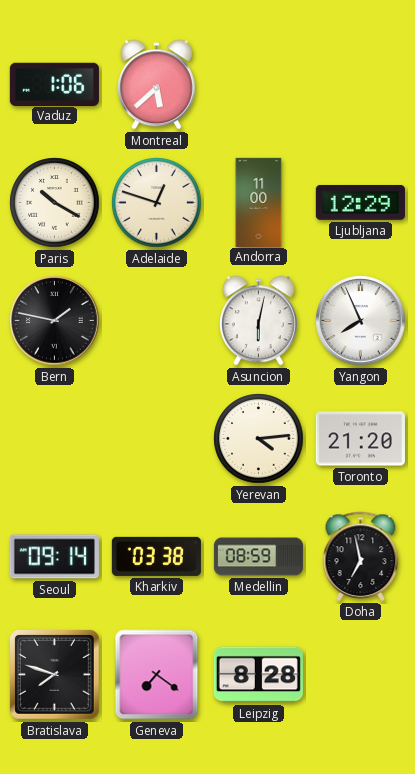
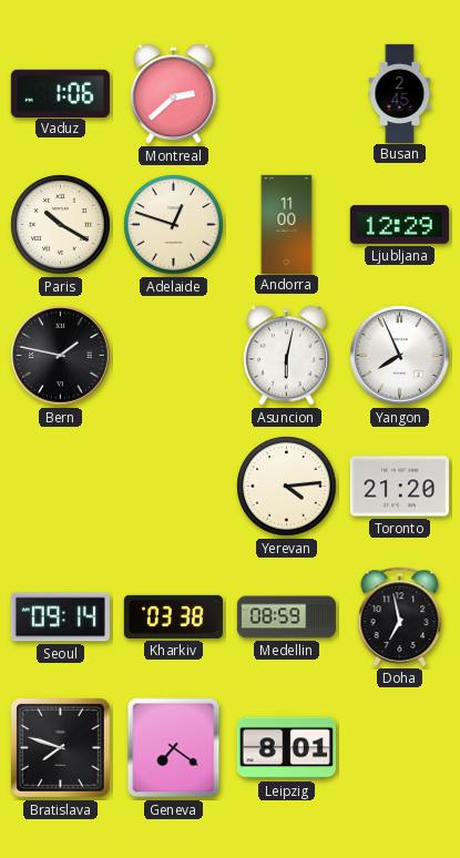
Montreal: 5:38 -> 2:38 (174, 94)
Busan: none -> 2:45 (400, 93)
Leipzig: 8:28 -> 8:01 (286, 748)
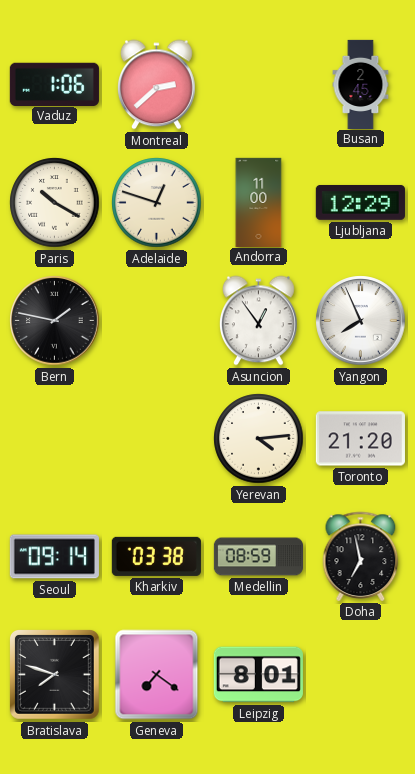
Asuncion: 6:02 -> 12:54 (259, 321)
